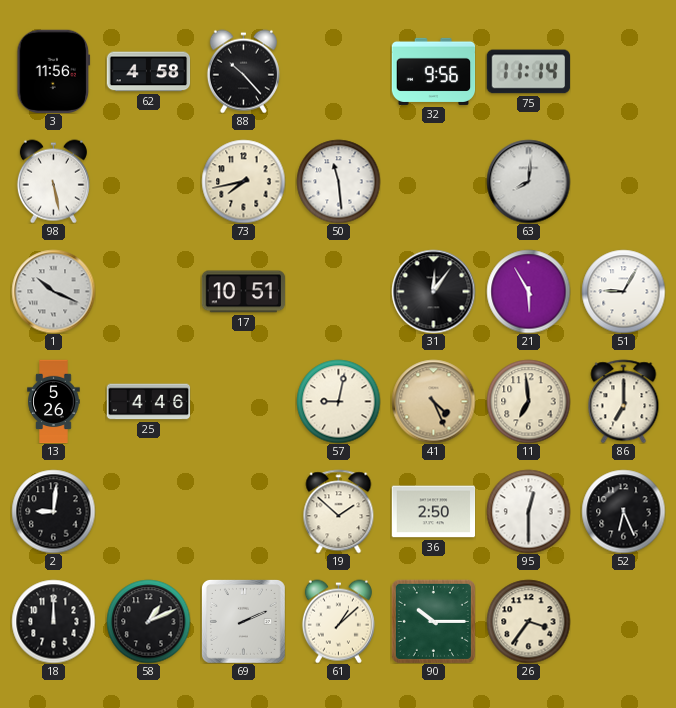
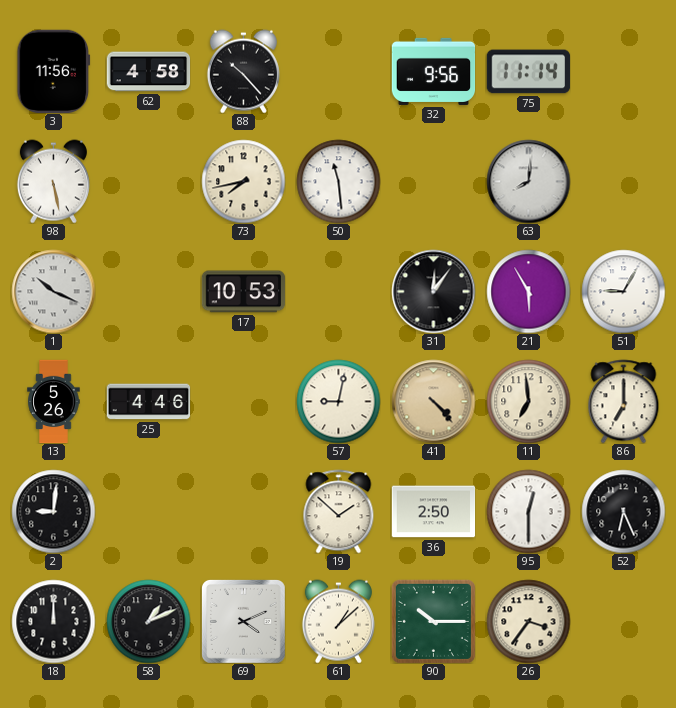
17: 10:51 -> 10:53 (243, 292)
41: 4:26 -> 4:23 (433, 401)
69: 2:11 -> 4:11 (243, 621)
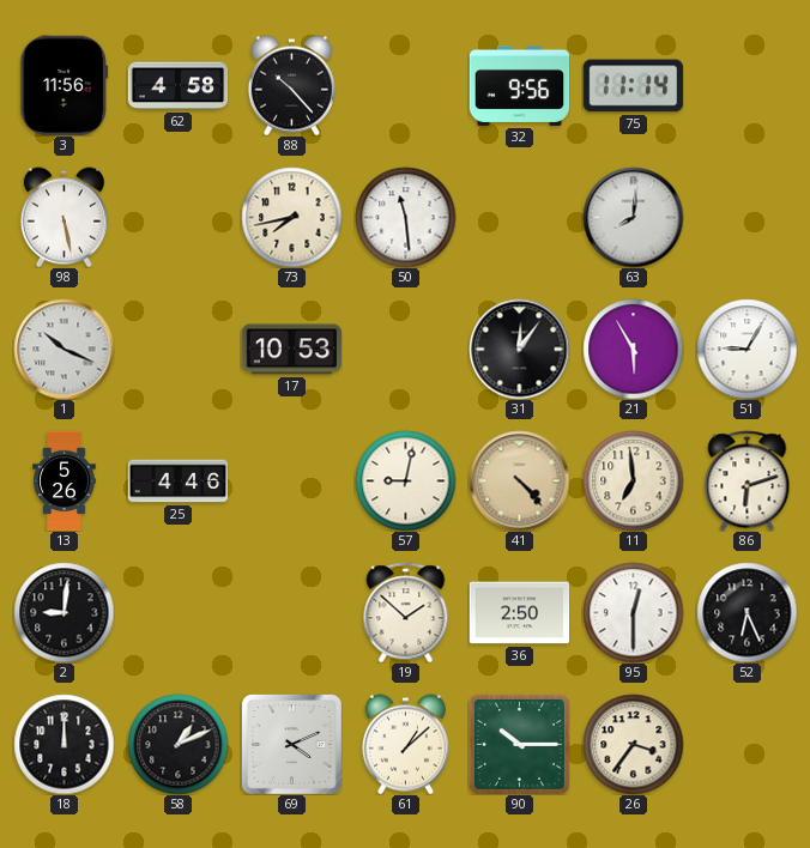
86: 7:00 -> 6:12 (748, 480)
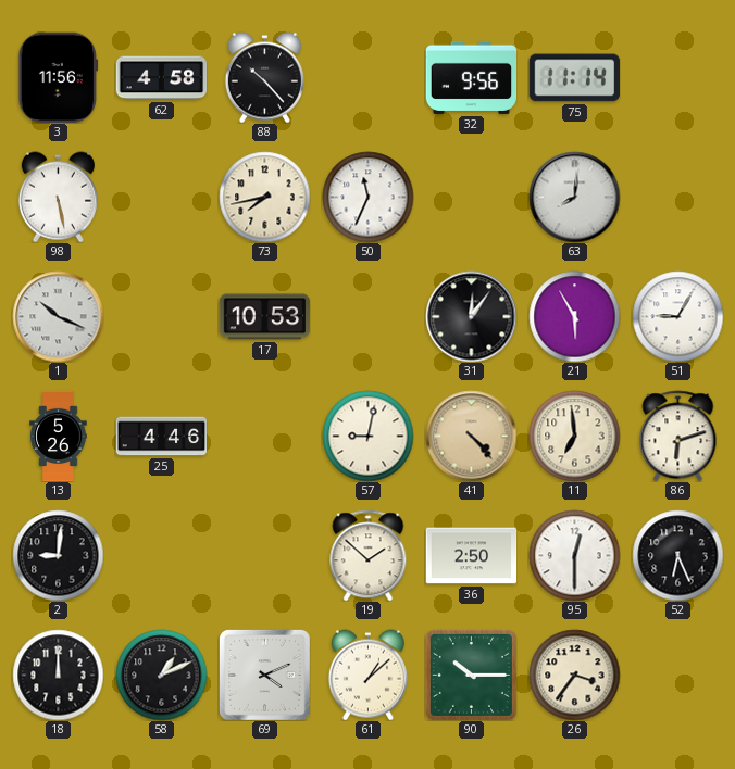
50: 11:29 -> 11:34 (367, 197)
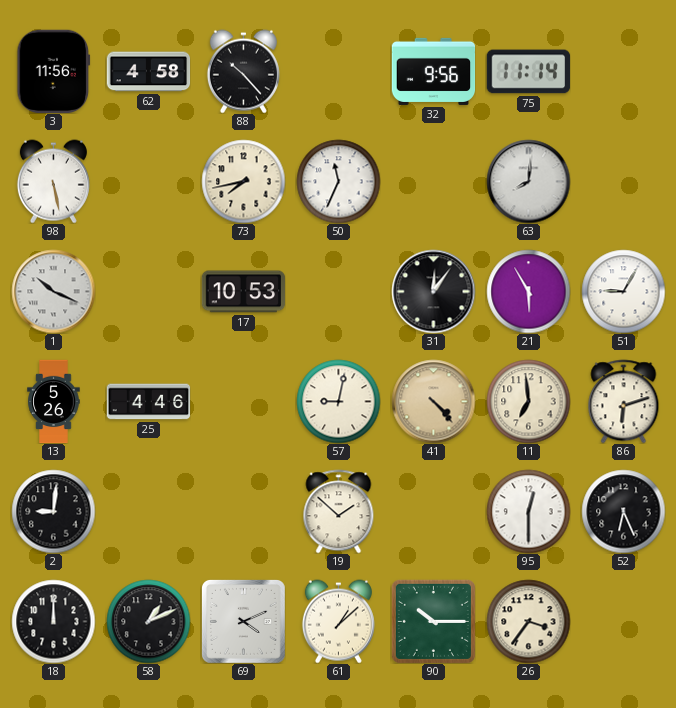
36: 2:50 -> none (471, 556)
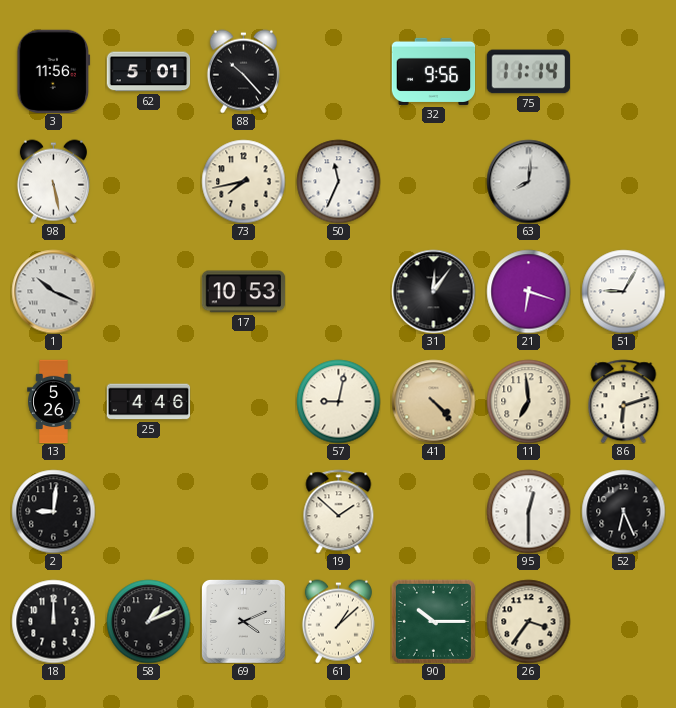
62: 4:58 -> 5:01 (148, 72)
21: 5:55 -> 6:18 (528, 291)
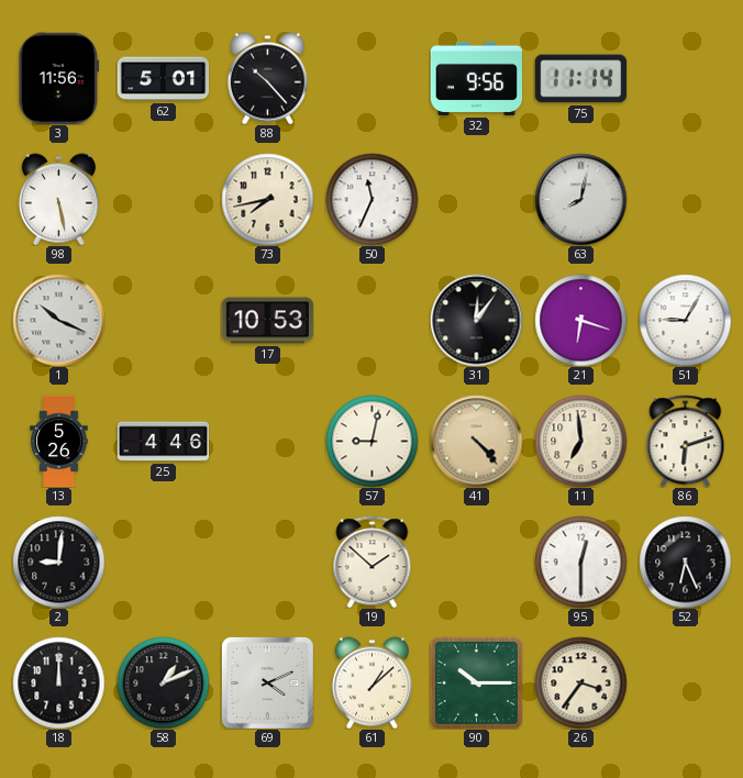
63: 8:01 -> 8:02 (580, 199)
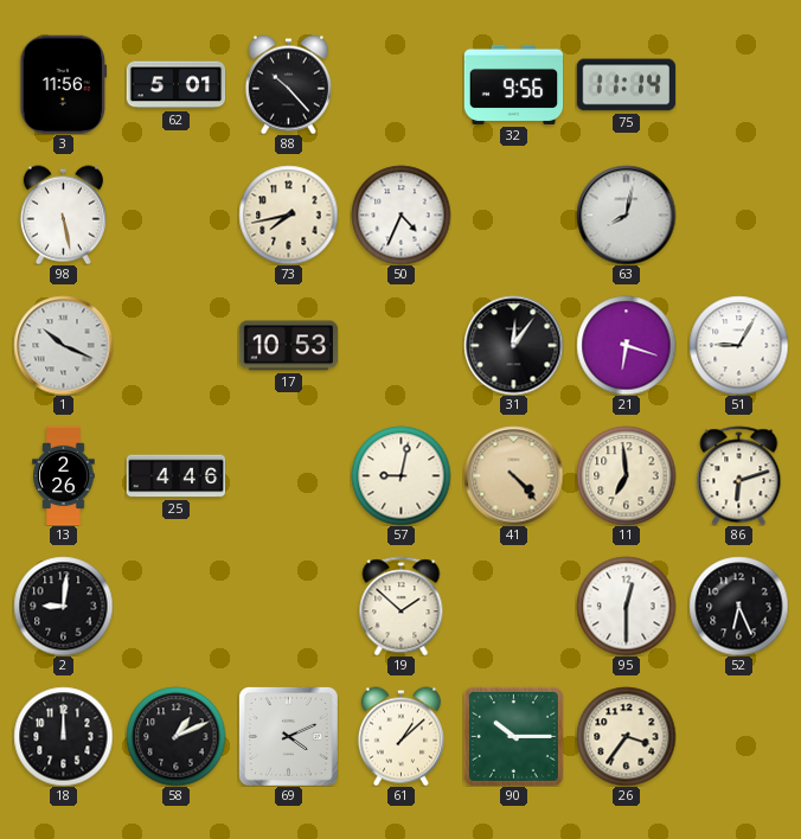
50: 11:34 -> 4:34 (400, 214)
13: 5:26 -> 2:26 (64, 475)
